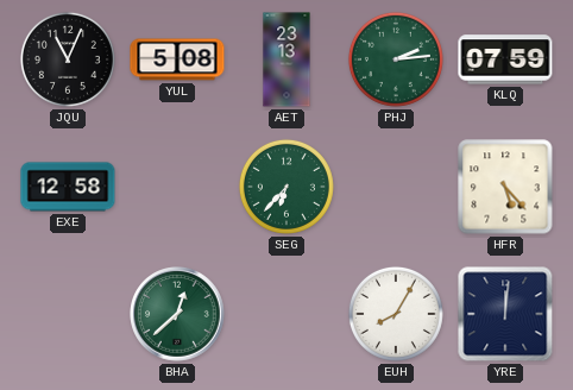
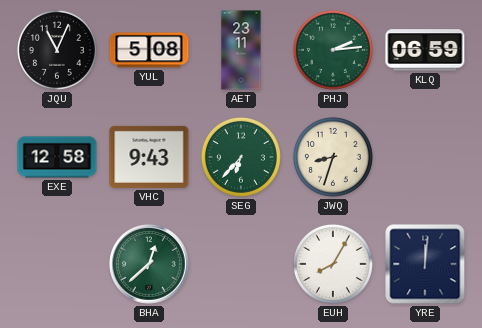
AET: 23:13 -> 23:11 (241, 50)
KLQ: 07:59 -> 06:59 (425, 50)
VHC: none -> 9:43 (149, 157)
JWQ: none -> 8:33 (333, 157)
HFR: 5:23 -> none (505, 187)
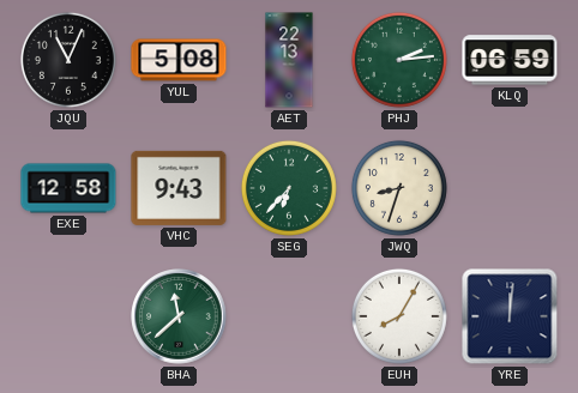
AET: 23:11 -> 22:13 (289, 60)
BHA: 12:38 -> 11:38 (179, 316)
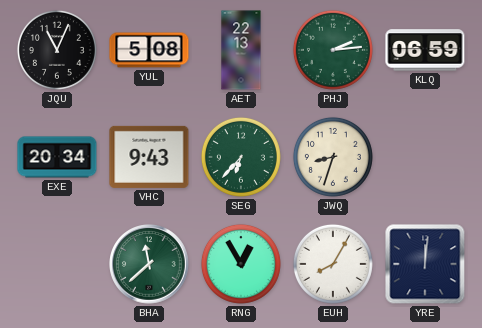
EXE: 12:58 -> 20:34 (57, 157)
RNG: none -> 12:55 (241, 264)
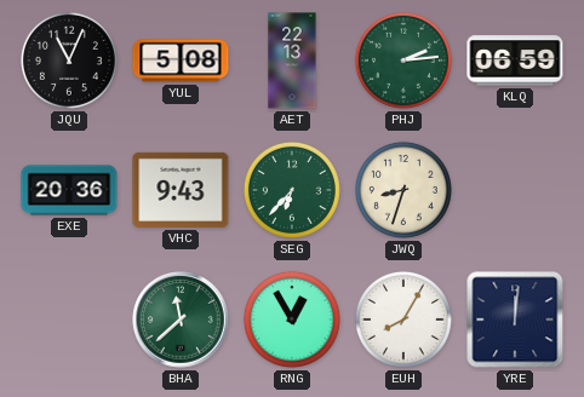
EXE: 20:34 -> 20:36 (69, 190)
